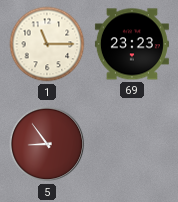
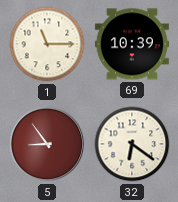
69: 23:23 -> 10:39 (132, 44)
32: none -> 6:21 (132, 144)
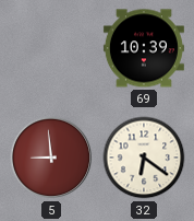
1: 11:15 -> none (47, 44)
5: 8:54 -> 8:59 (51, 158)
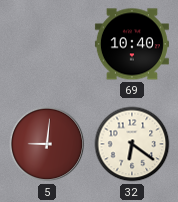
69: 10:39 -> 10:40 (132, 44)
5: 8:59 -> 9:01 (47, 144)
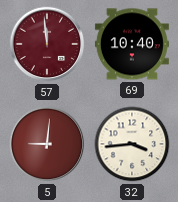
57: none -> 11:59 (47, 44)
32: 6:21 -> 3:44 (132, 144)
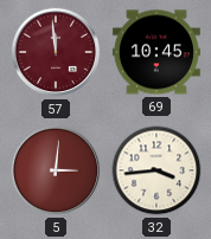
69: 10:40 -> 10:45 (156, 52)
5: 9:01 -> 3:01 (56, 170)
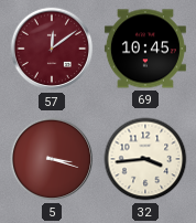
57: 11:59 -> 12:09 (52, 49)
5: 3:01 -> 3:18 (52, 159)
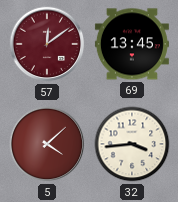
69: 10:45 -> 13:45 (132, 44)
5: 3:18 -> 4:08 (47, 144)
